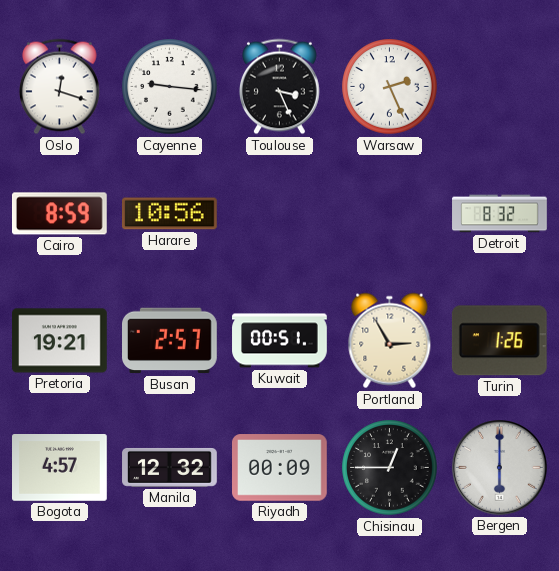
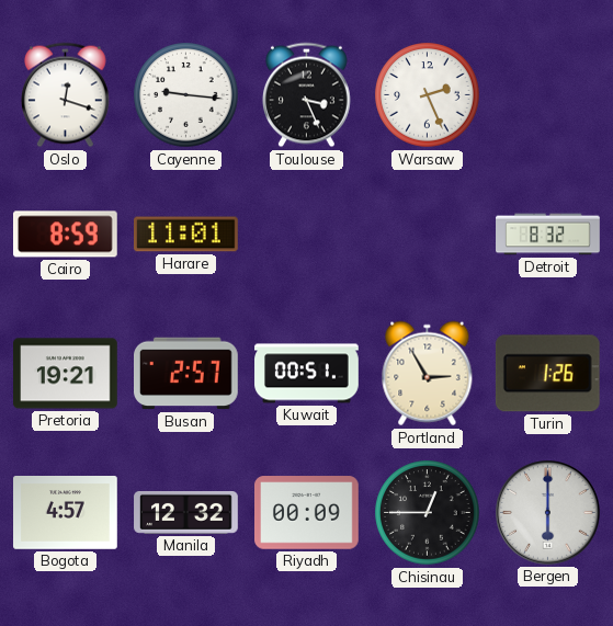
Harare: 10:56 -> 11:01 (186, 235)
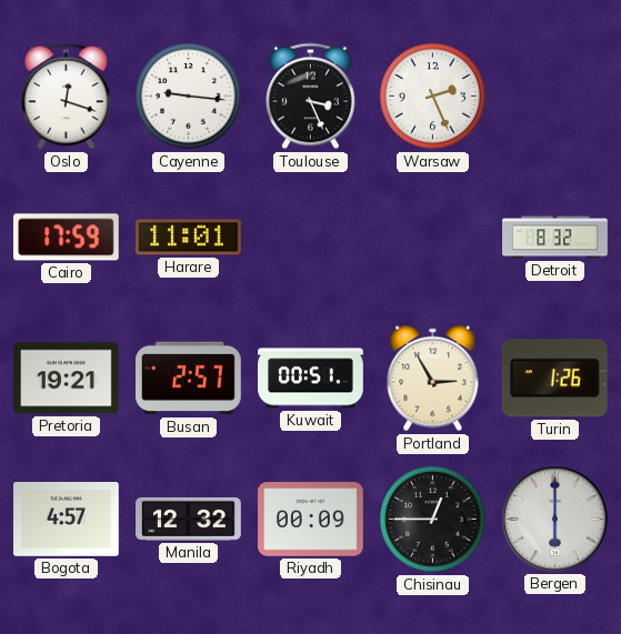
Cairo: 8:59 -> 17:59 (67, 238)
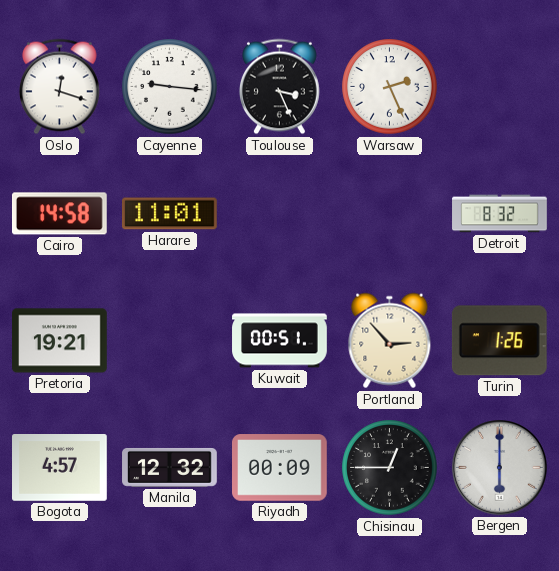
Cairo: 17:59 -> 14:58 (60, 214)
Busan: 2:57 -> none (189, 379)
Portland: 2:55 -> 2:53 (390, 341)
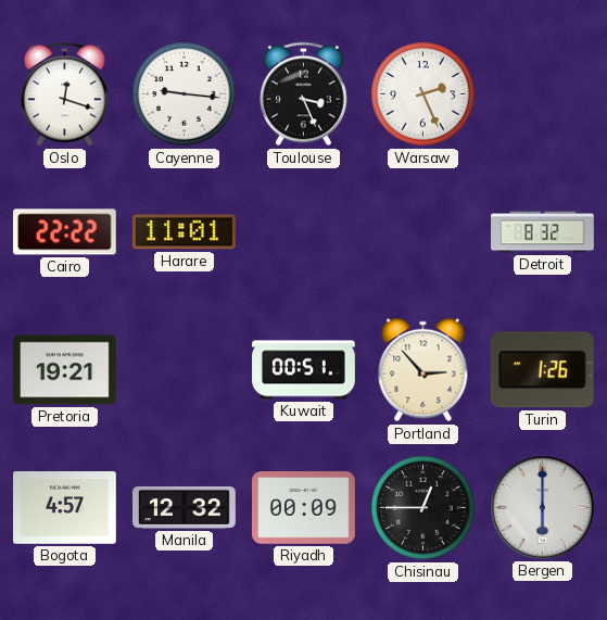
Cairo: 14:58 -> 22:22 (65, 232)
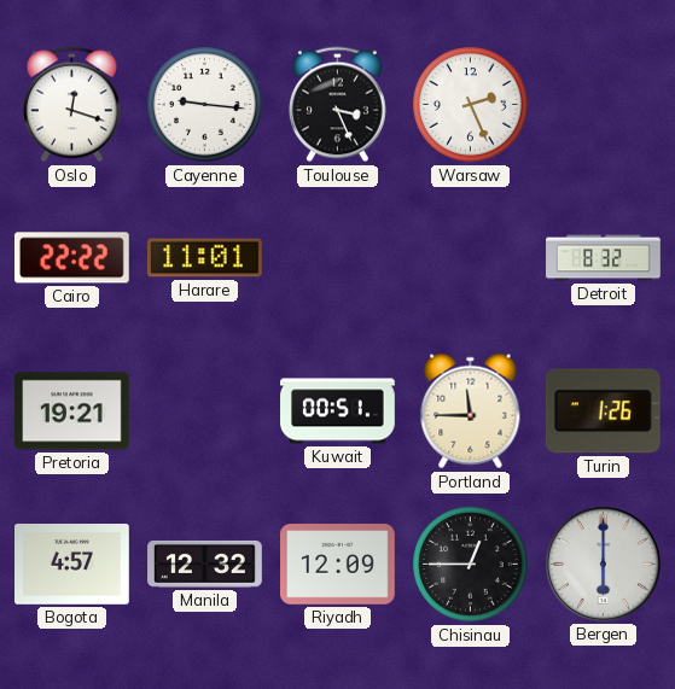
Portland: 2:53 -> 11:45 (471, 411)
Riyadh: 00:09 -> 12:09 (338, 565)
